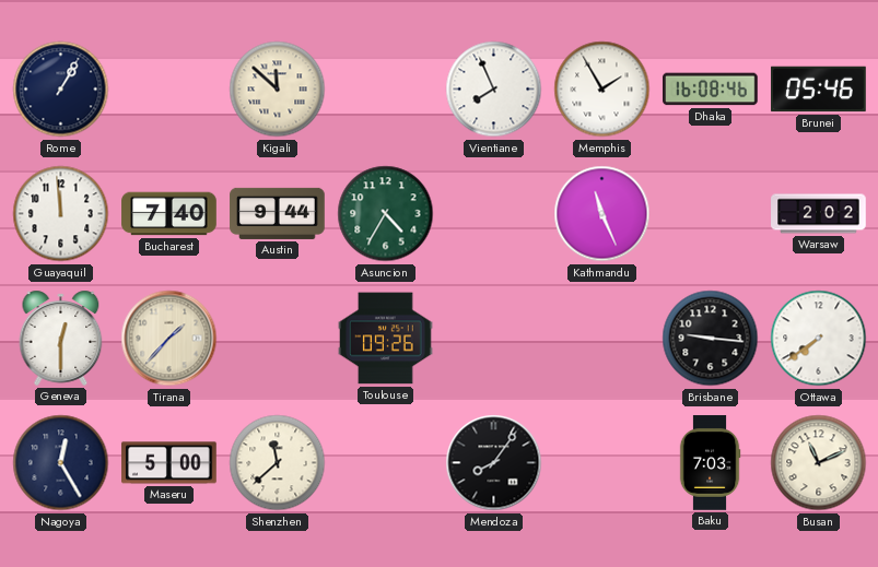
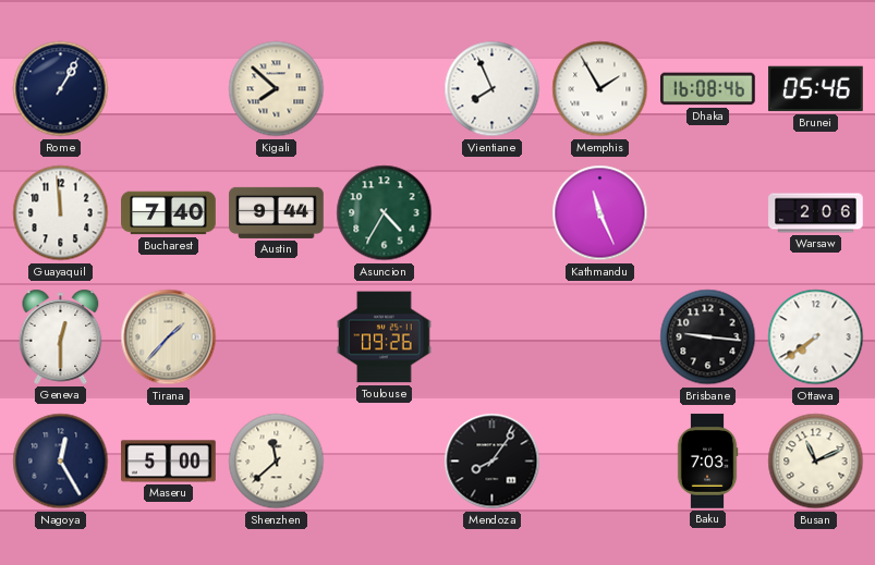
Kigali: 11:52 -> 7:52 (277, 89)
Warsaw: 2:02 -> 2:06 (816, 213)
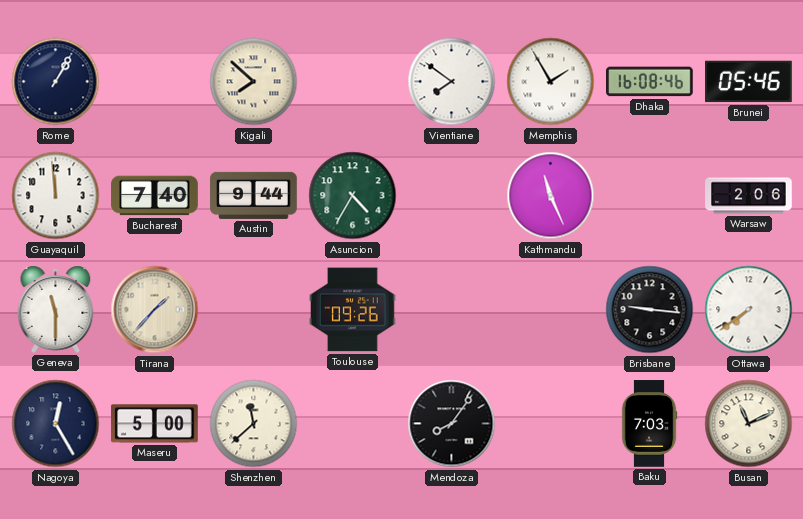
Vientiane: 7:56 -> 7:51 (452, 82)
Geneva: 12:30 -> 11:30 (56, 309)
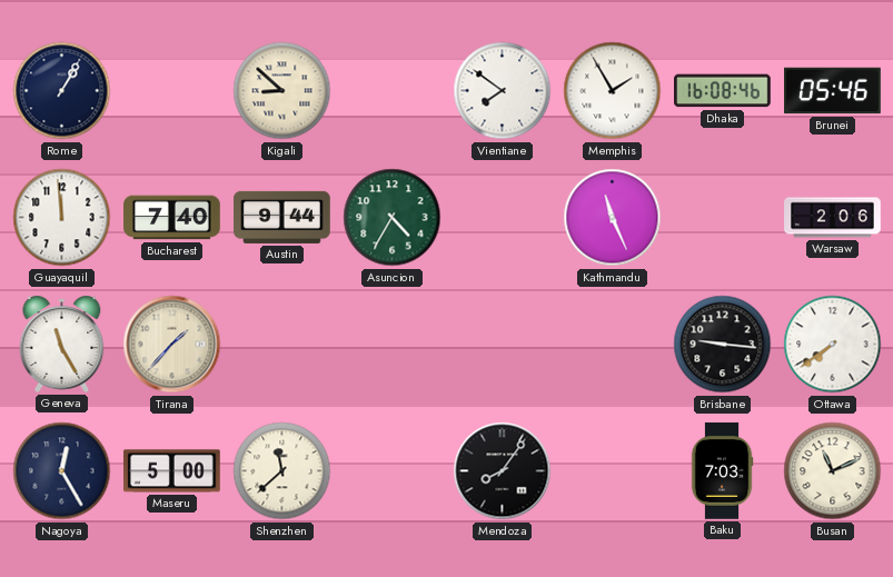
Kigali: 7:52 -> 8:52 (282, 91)
Geneva: 11:30 -> 11:25 (62, 344)
Toulouse: 09:26 -> none (353, 310)
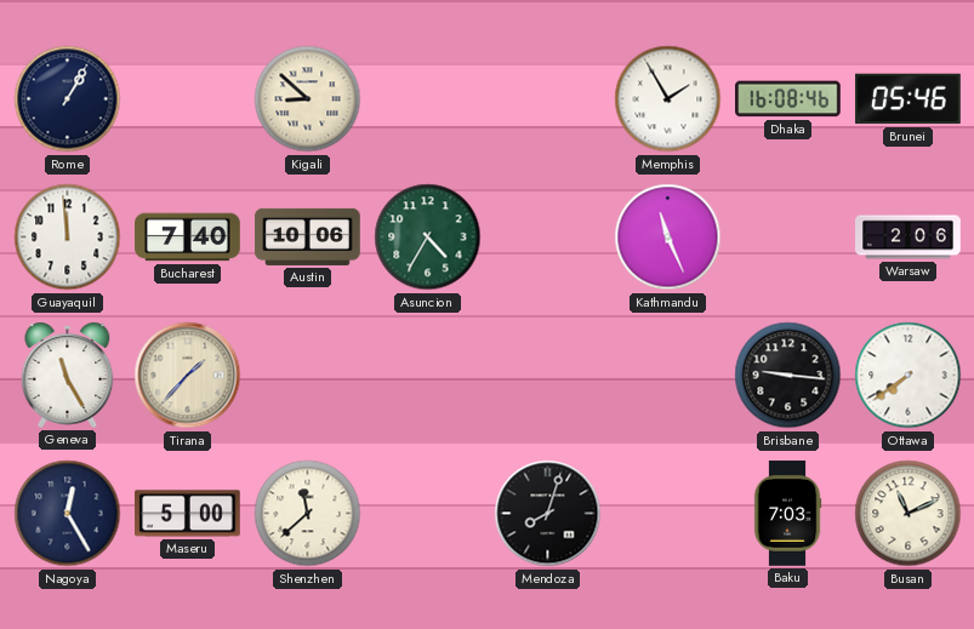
Vientiane: 7:51 -> none (503, 91)
Austin: 9:44 -> 10:06 (308, 236)
Mendoza: 8:06 -> 8:03 (548, 514)
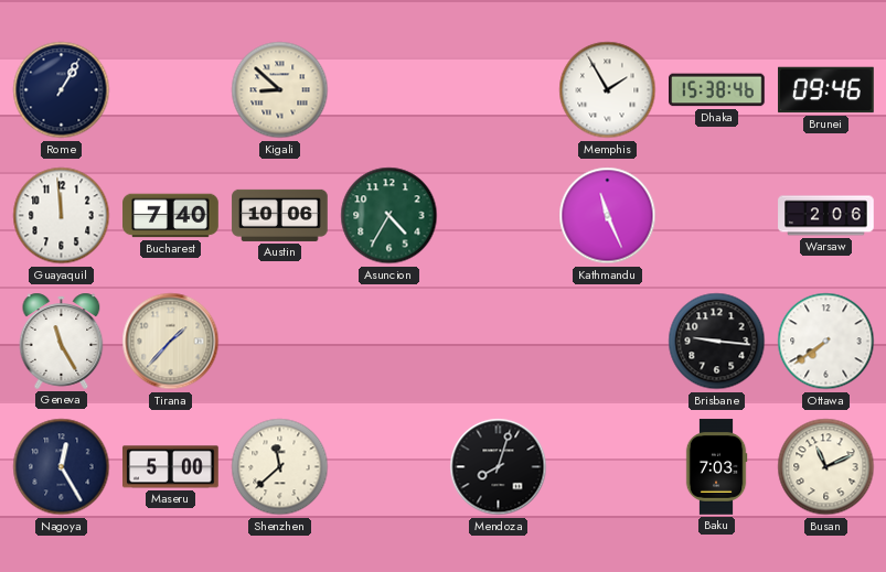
Dhaka: 16:08 -> 15:38 (717, 90)
Brunei: 05:46 -> 09:46 (826, 90)
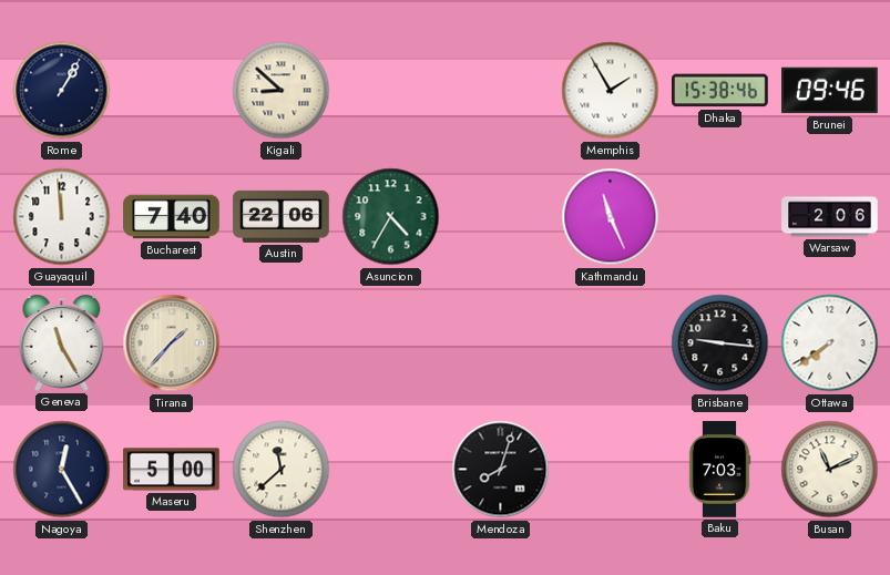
Austin: 10:06 -> 22:06 (282, 216)
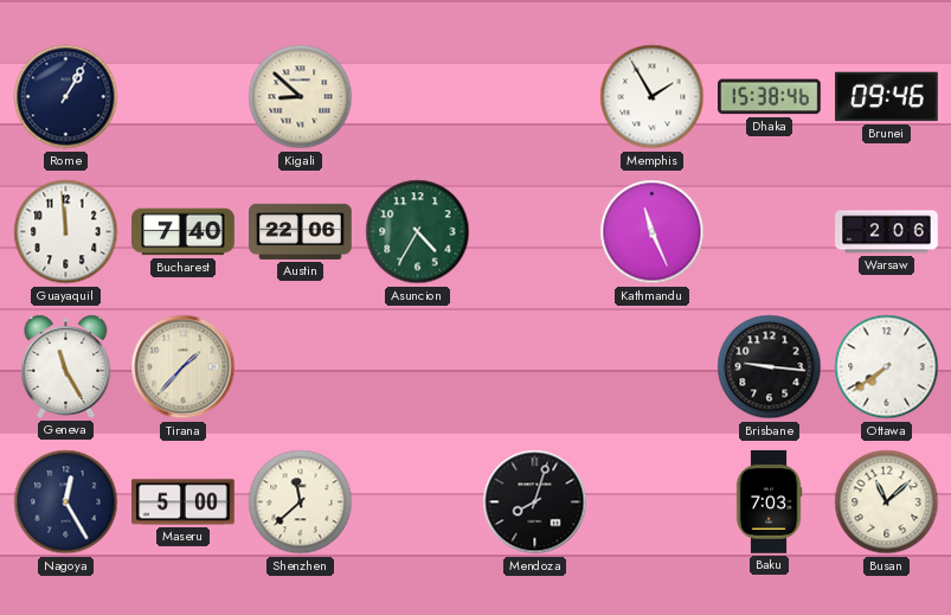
Busan: 11:11 -> 11:08 (887, 502)
